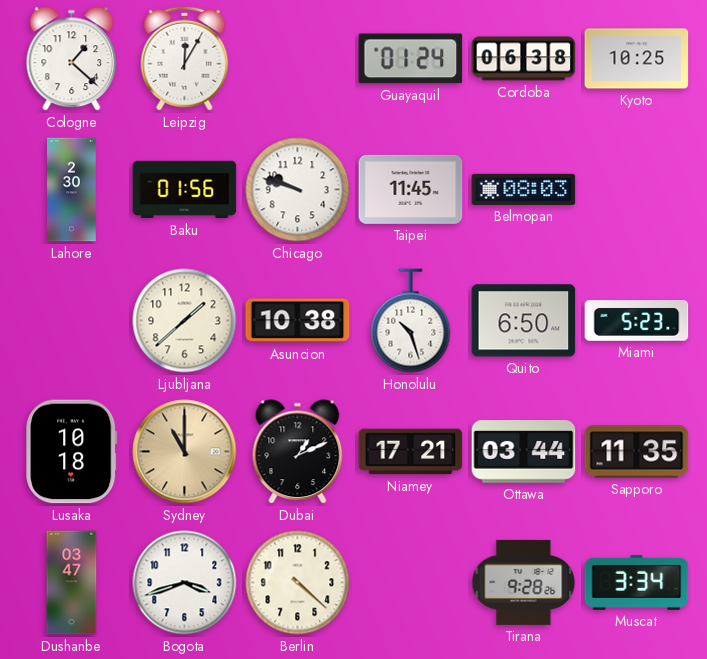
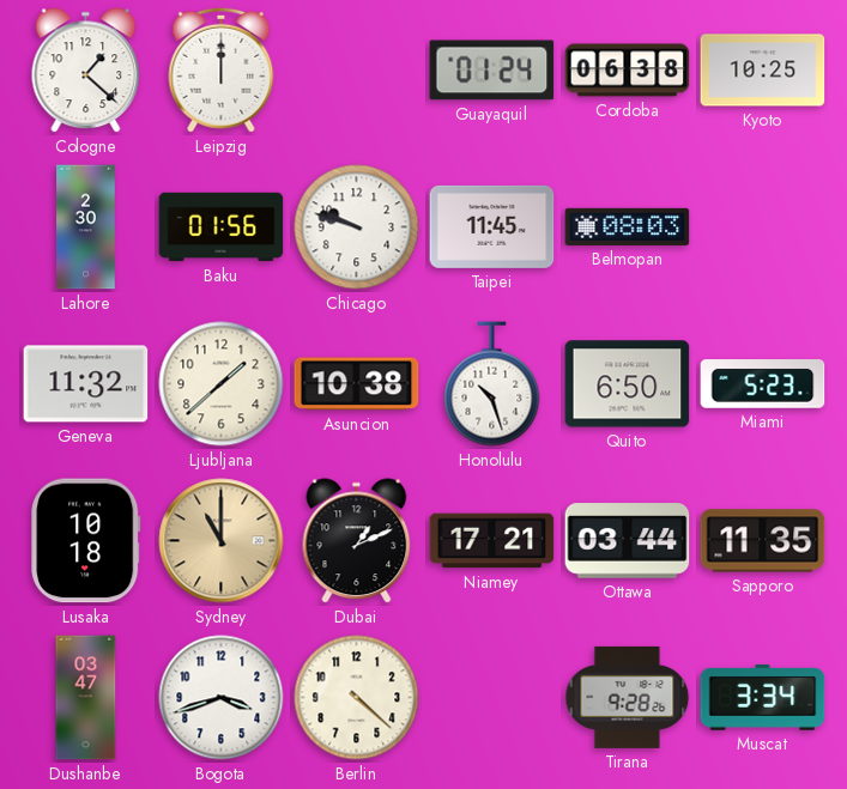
Leipzig: 12:05 -> 12:00 (222, 69)
Geneva: none -> 11:32 (86, 384)
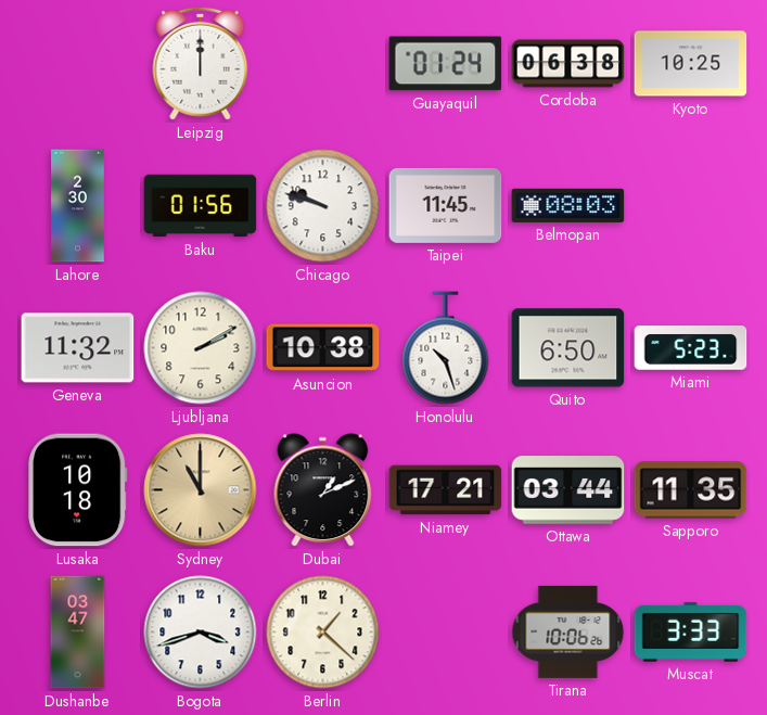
Cologne: 1:22 -> none (86, 71)
Ljubljana: 1:38 -> 2:10 (201, 348)
Berlin: 4:22 -> 1:22 (323, 633)
Tirana: 9:28 -> 10:06 (568, 631)
Muscat: 3:34 -> 3:33 (691, 631)
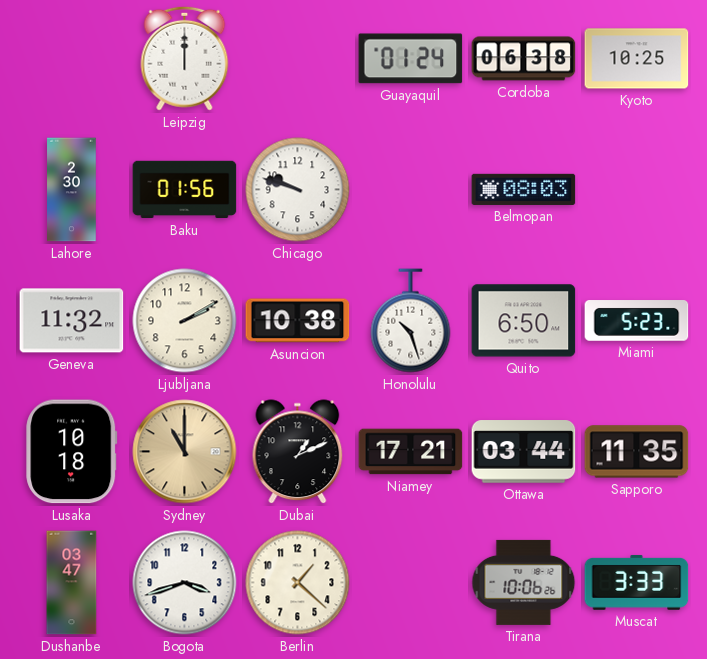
Taipei: 11:45 -> none (446, 205)
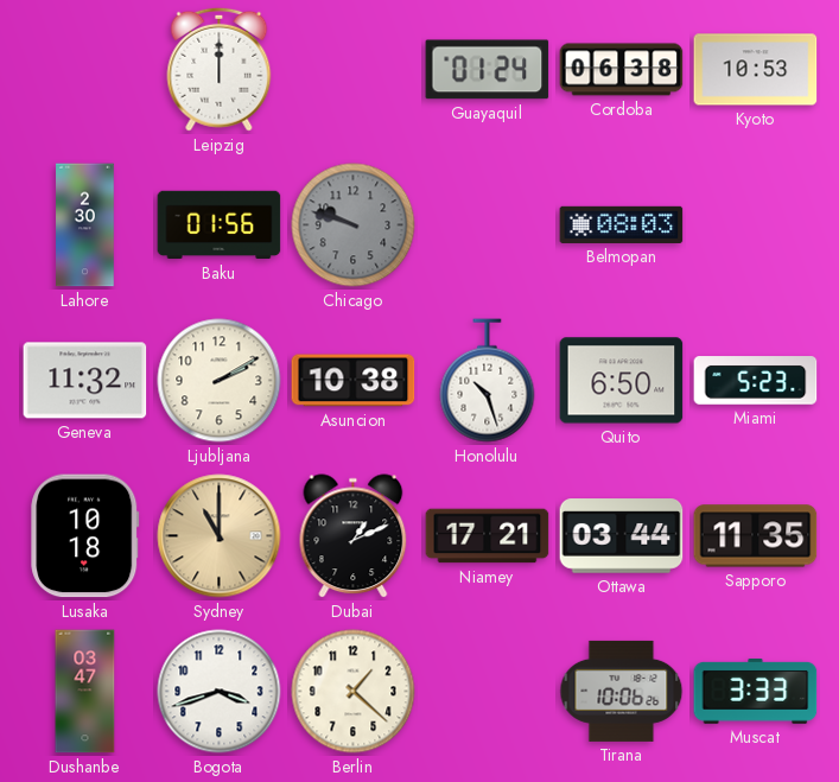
Kyoto: 10:25 -> 10:53 (756, 70)
Chicago dial: white -> grey (354, 225)
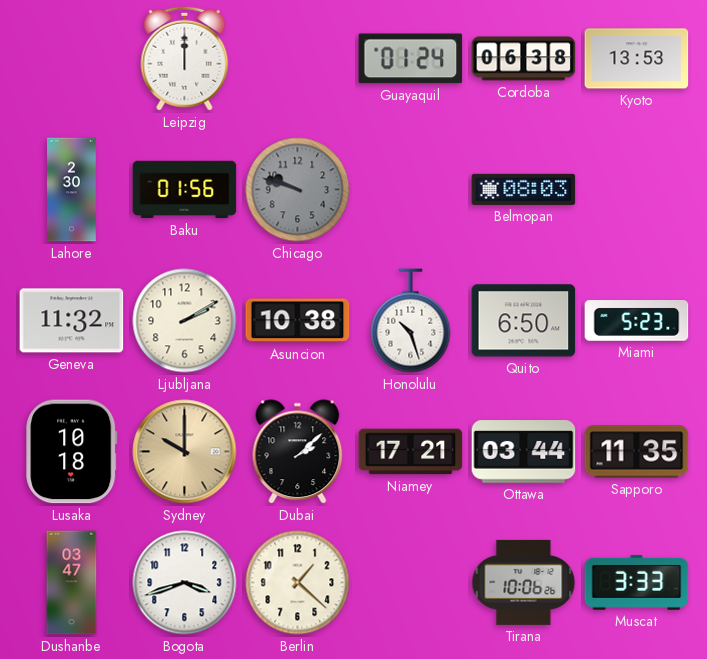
Kyoto: 10:53 -> 13:53 (637, 59)
Sydney: 11:00 -> 10:00 (185, 452)
Dubai: 1:11 -> 2:08 (298, 452)
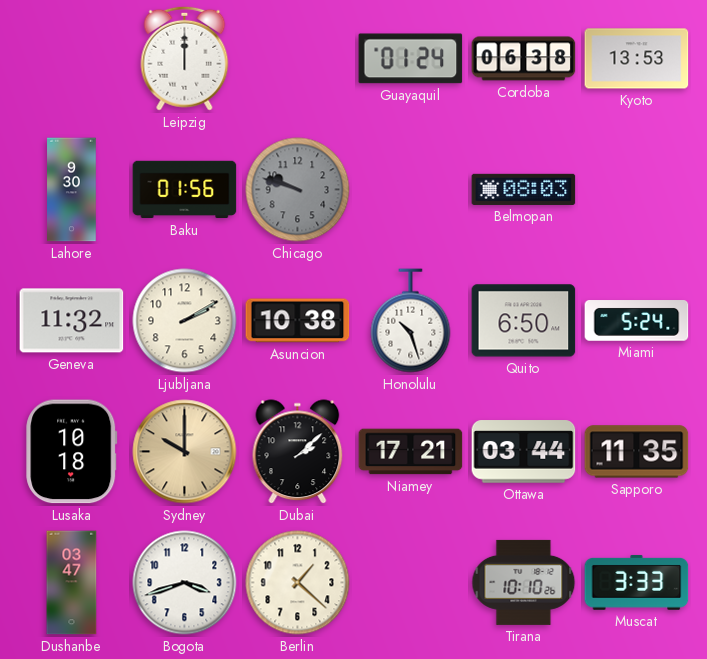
Lahore: 2:30 -> 9:30 (72, 190)
Miami: 5:23 -> 5:24 (637, 321)
Tirana: 10:06 -> 10:10 (524, 582)
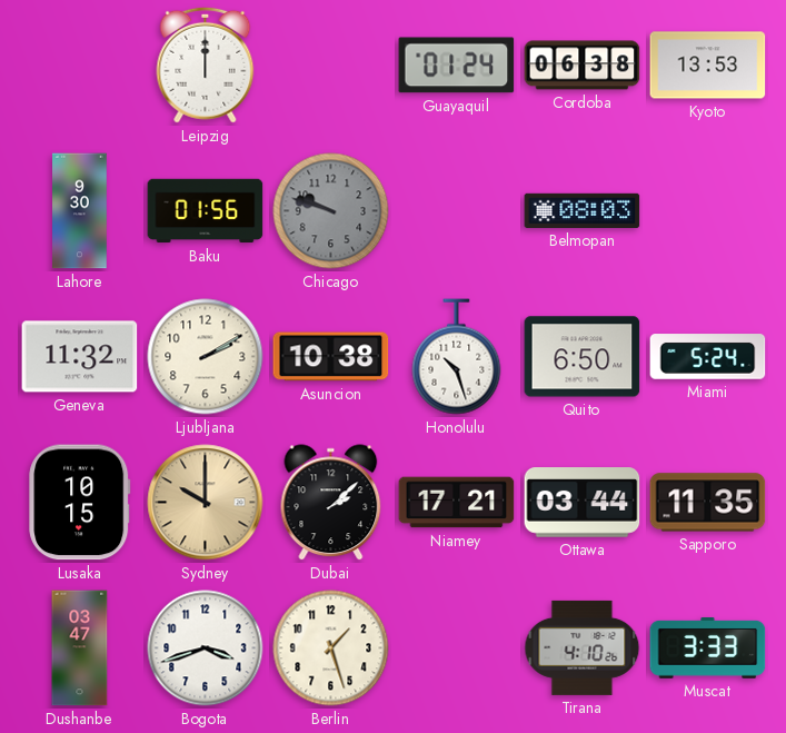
Lusaka: 10:18 -> 10:15 (80, 503)
Berlin: 1:22 -> 1:27 (331, 648)
Tirana: 10:10 -> 4:10 (583, 647)
